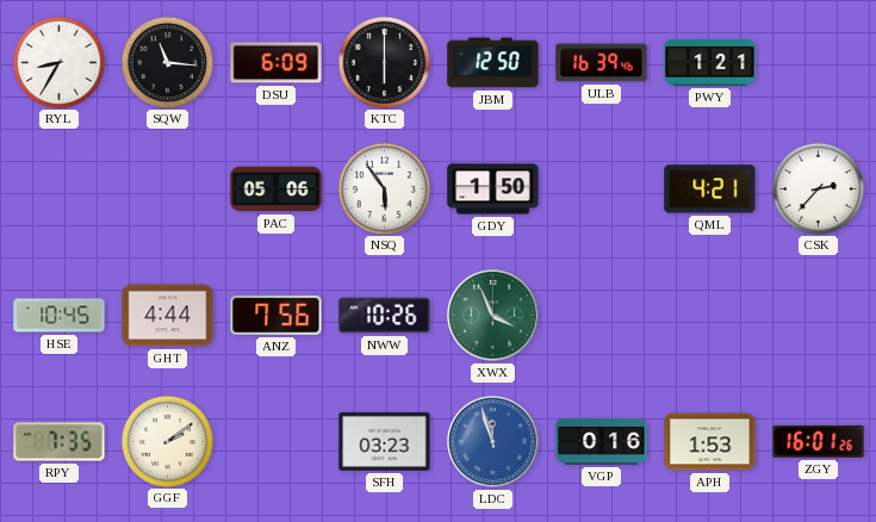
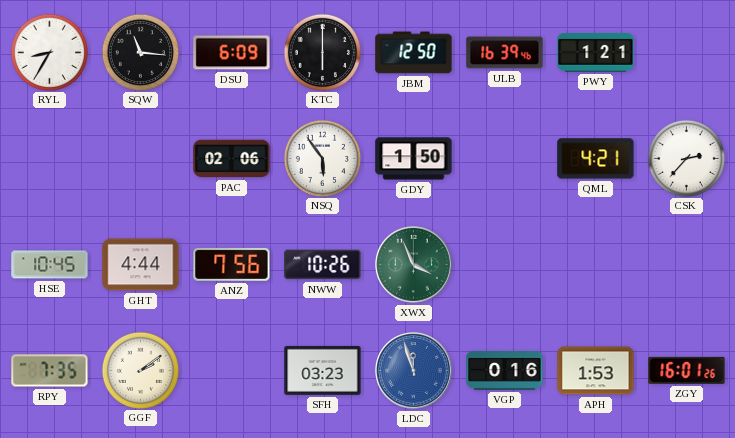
PAC: 05:06 -> 02:06 (232, 159)
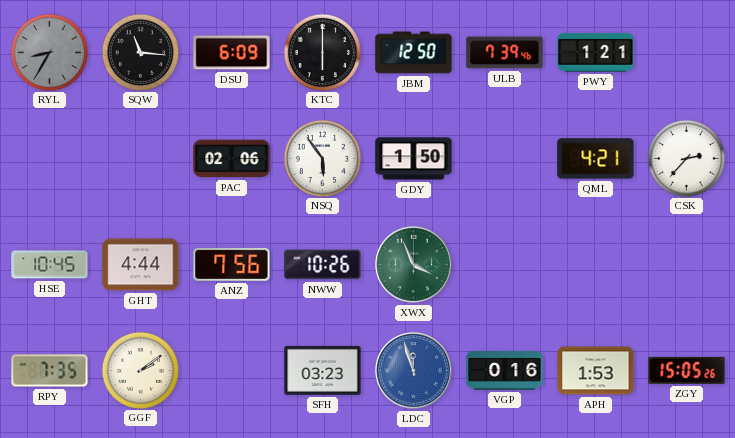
RYL dial: white -> grey (49, 52)
ULB: 16:39 -> 7:39 (505, 53)
ZGY: 16:01 -> 15:05 (687, 370)
